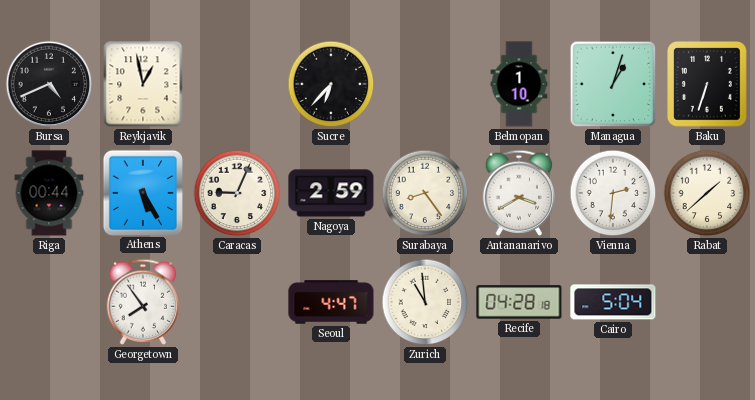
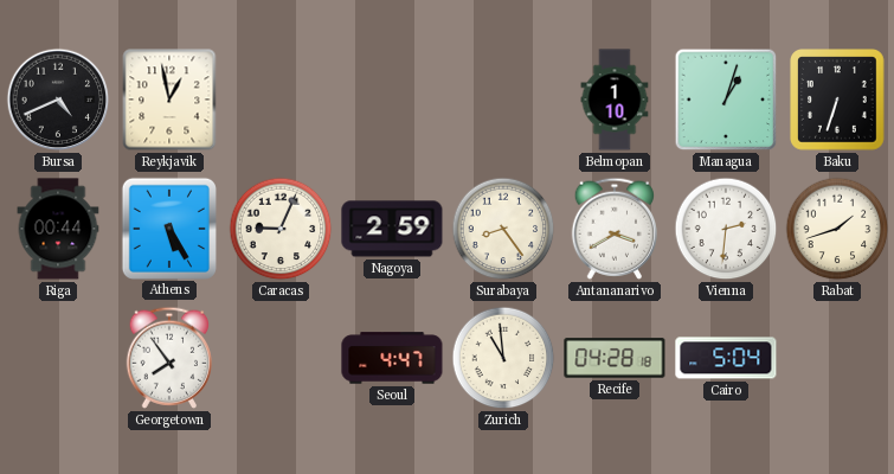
Sucre: 6:37 -> none (331, 84)
Rabat: 1:38 -> 1:42 (837, 229)
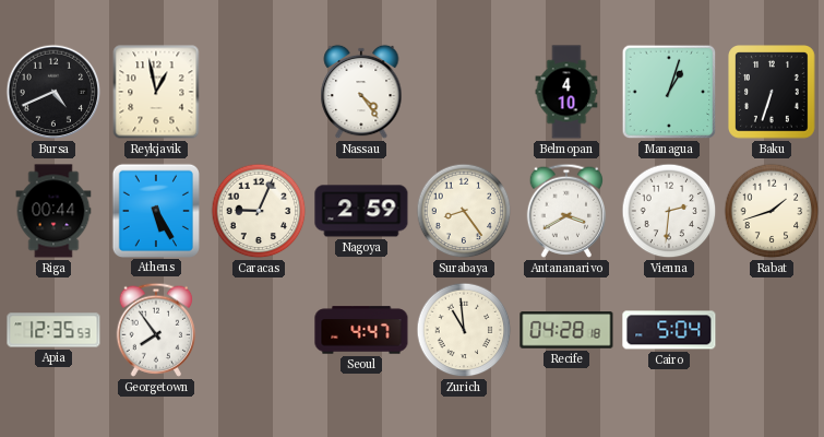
Nassau: none -> 4:24 (361, 92)
Belmopan: 1:10 -> 4:10 (566, 92)
Apia: none -> 12:35 (53, 330)
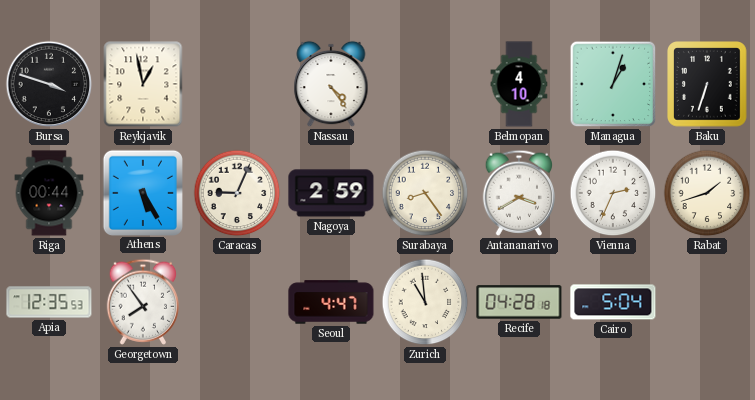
Bursa: 4:41 -> 3:48 (49, 84)
Vienna: 2:31 -> 2:34 (613, 193)
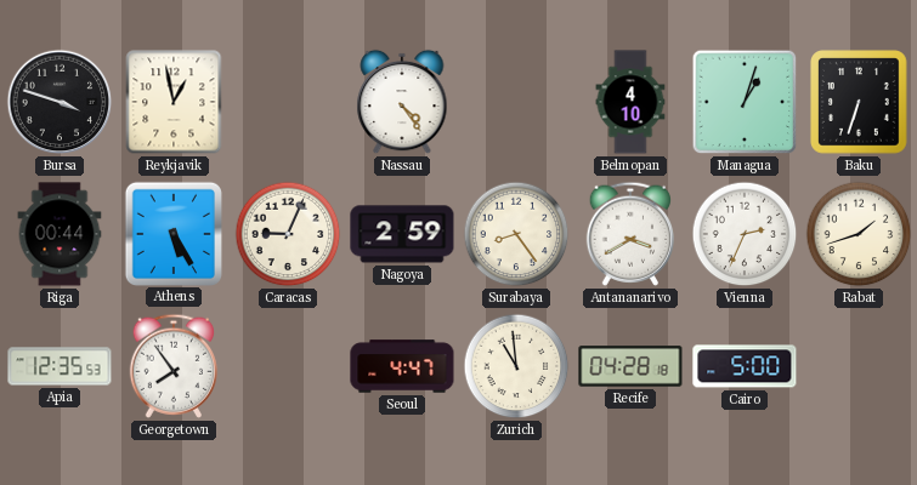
Cairo: 5:04 -> 5:00 (745, 366)
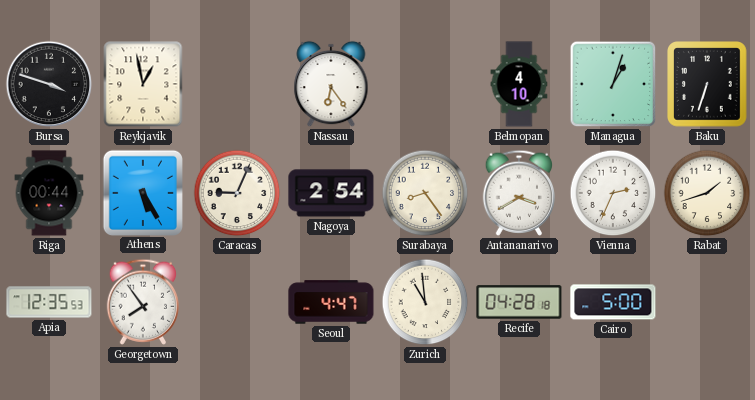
Nassau: 4:24 -> 6:24 (331, 84)
Nagoya: 2:59 -> 2:54 (331, 193)
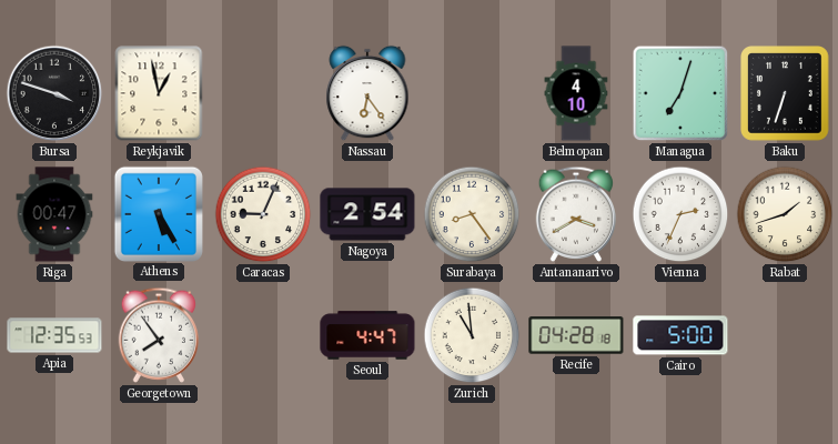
Managua: 1:03 -> 7:03 (680, 93)
Riga: 00:44 -> 00:47 (54, 214)
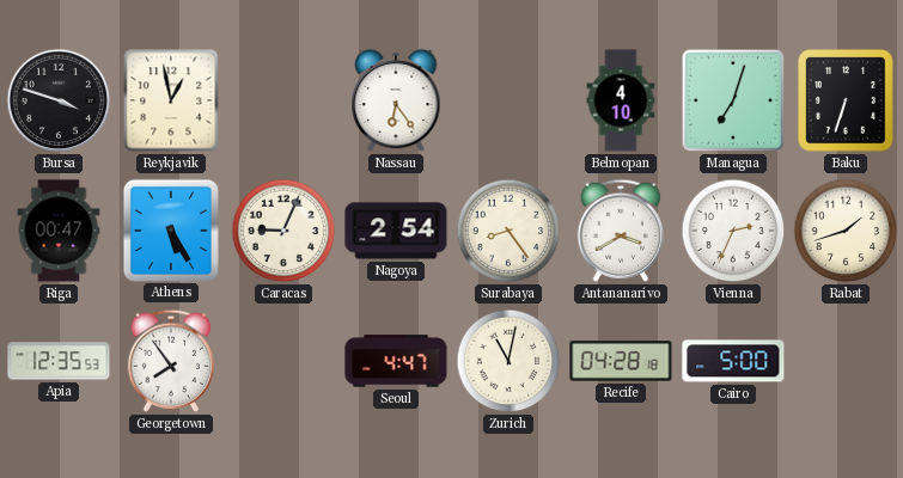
Zurich: 10:59 -> 11:02 (508, 361)
